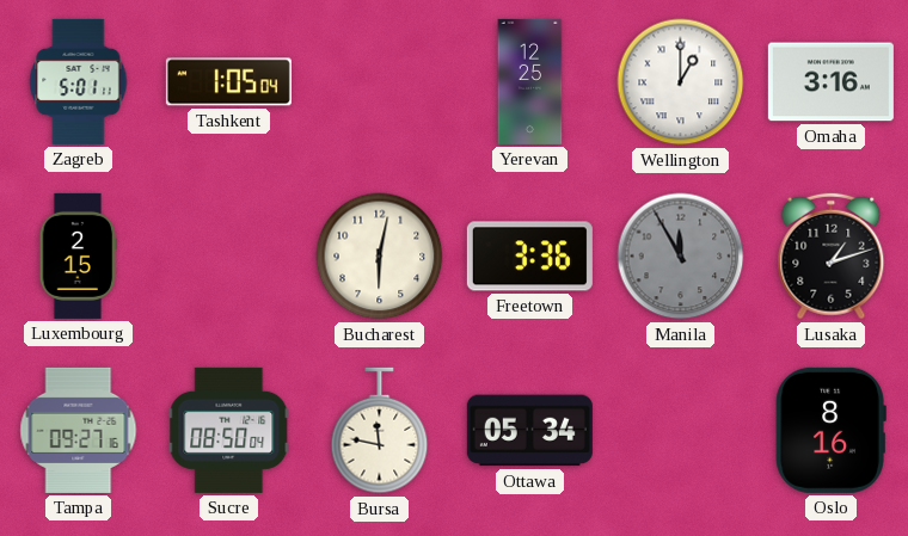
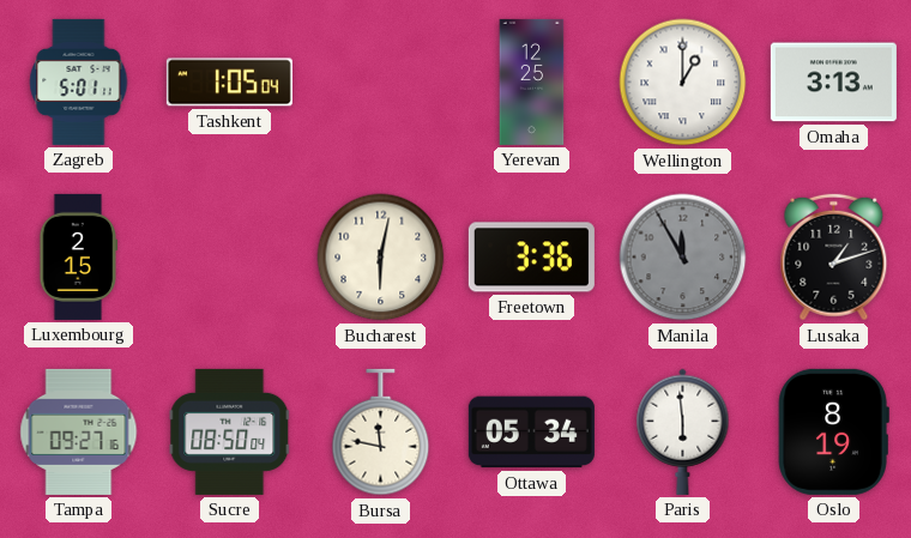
Omaha: 3:16 -> 3:13 (833, 83)
Paris: none -> 5:59 (683, 431)
Oslo: 8:16 -> 8:19 (833, 431)
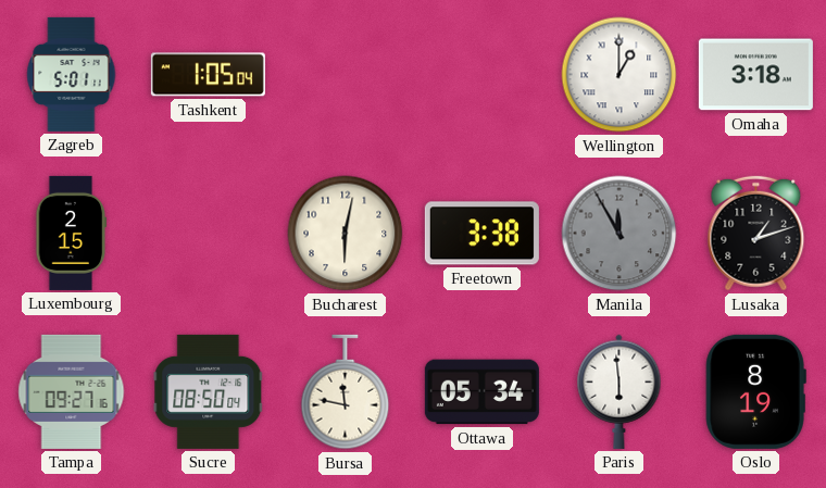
Yerevan: 12:25 -> none (532, 81)
Omaha: 3:13 -> 3:18 (755, 75)
Freetown: 3:36 -> 3:38 (481, 234)
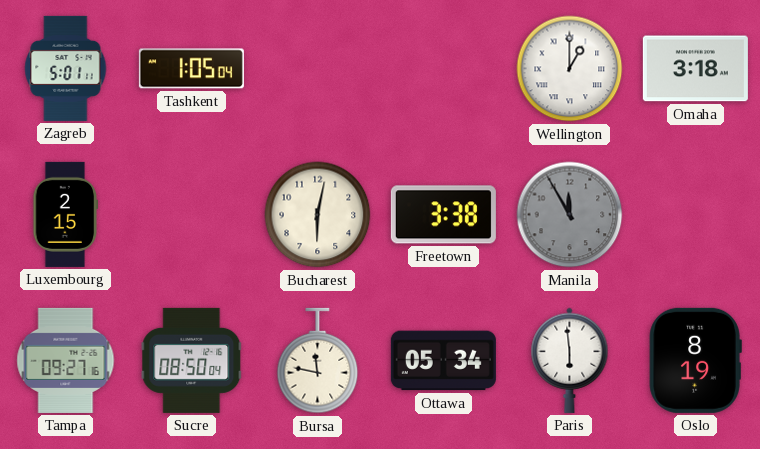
Lusaka: 1:12 -> none (756, 234)
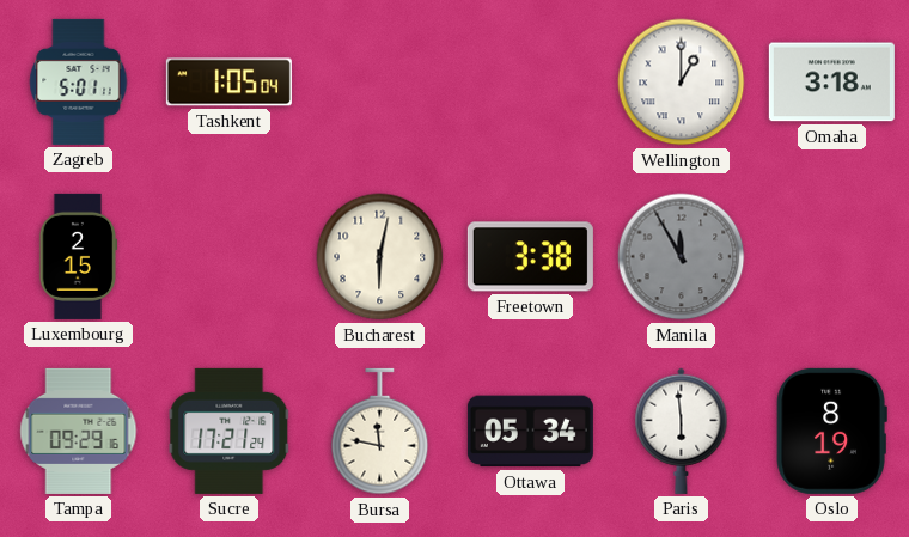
Tampa: 09:27 -> 09:29 (79, 431)
Sucre: 08:50 -> 17:21 (230, 431)
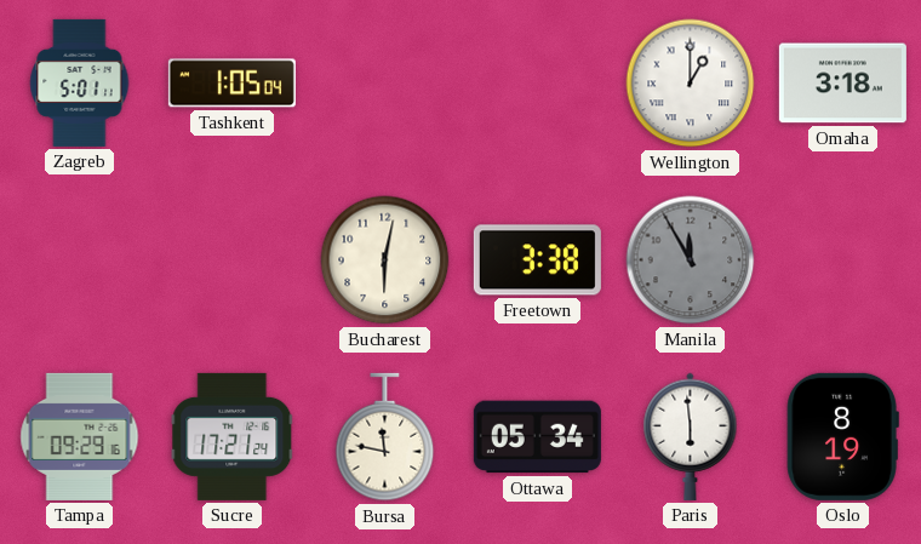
Luxembourg: 2:15 -> none (79, 256)
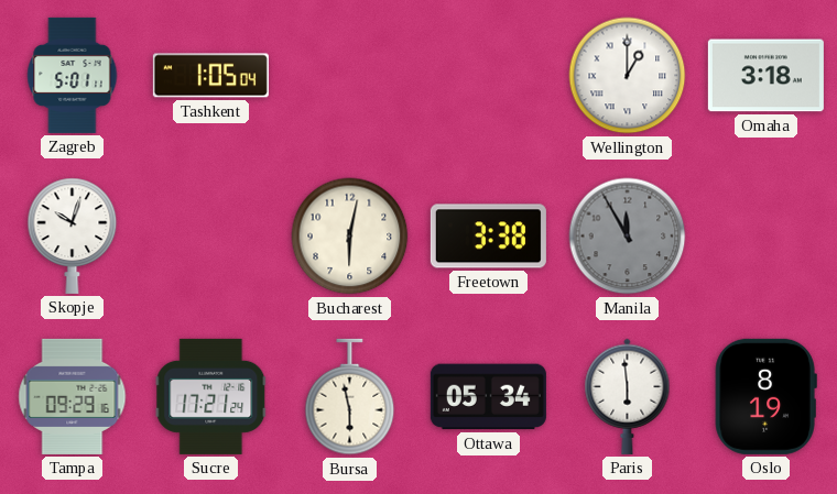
Skopje: none -> 10:03 (73, 235)
Bursa: 11:47 -> 5:58 (350, 397)
